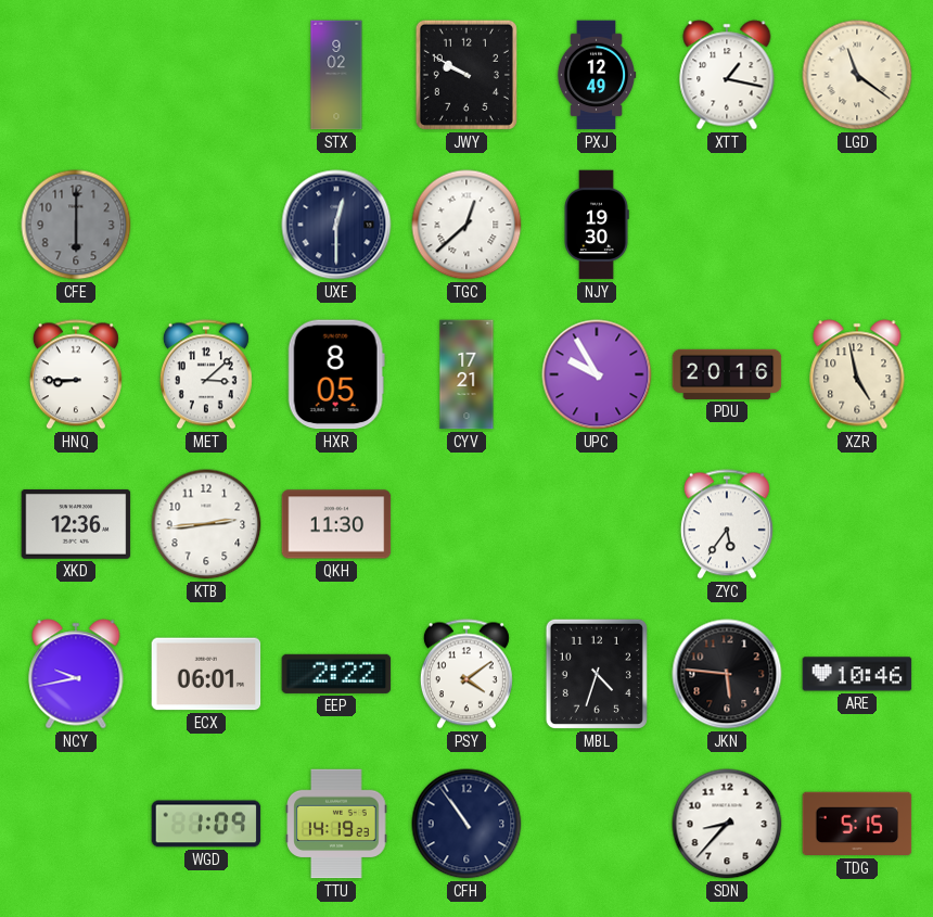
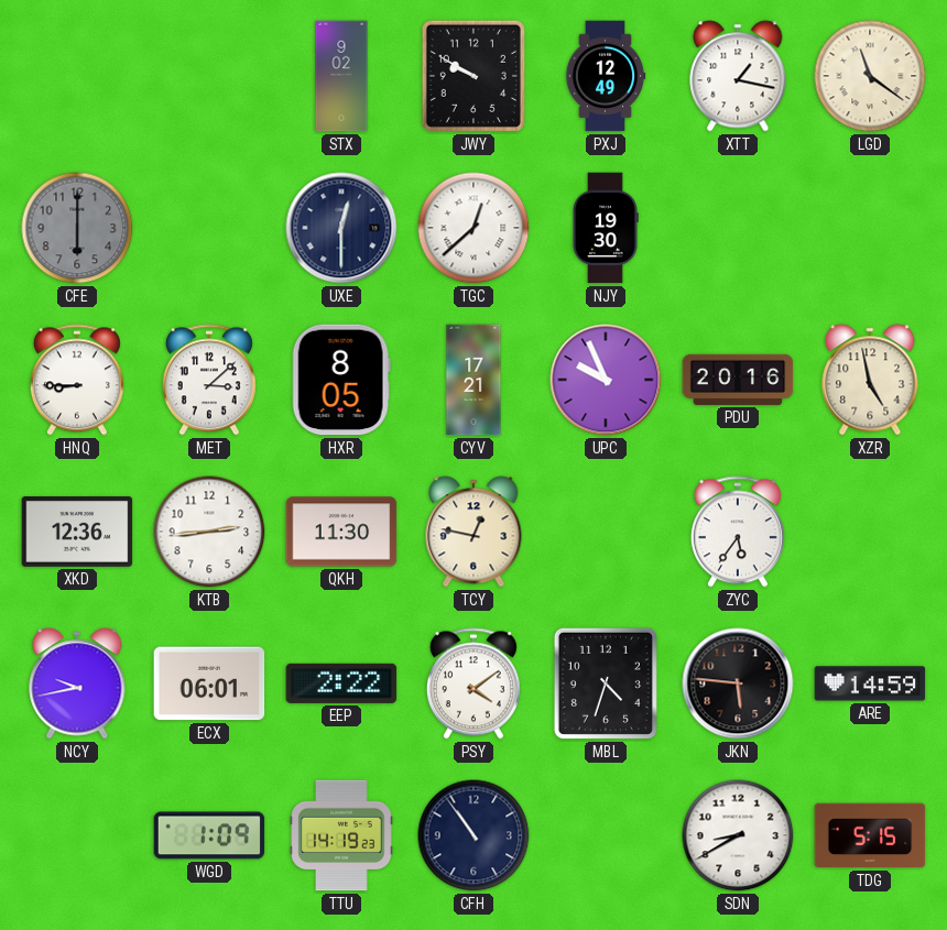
UPC: 9:55 -> 9:56 (606, 380)
TCY: none -> 12:47 (473, 532)
ARE: 10:46 -> 14:59 (870, 683)
SDN: 8:37 -> 8:40 (738, 835)
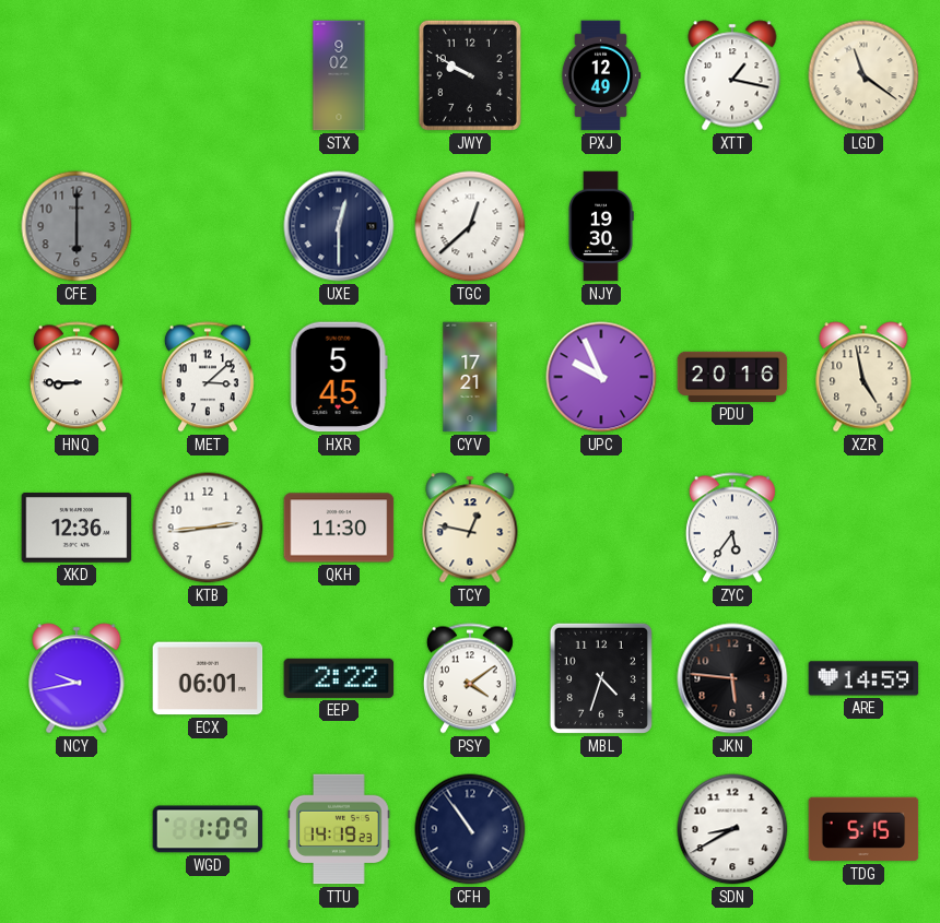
HXR: 8:05 -> 5:45 (339, 377)
